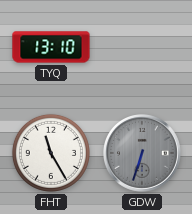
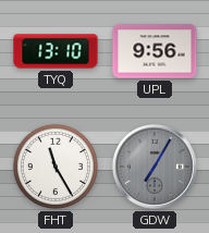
UPL: none -> 9:56 (155, 51)
GDW: 6:33 -> 7:05 (156, 168)
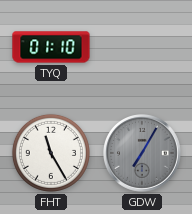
TYQ: 13:10 -> 01:10 (51, 47)
UPL: 9:56 -> none (155, 51)
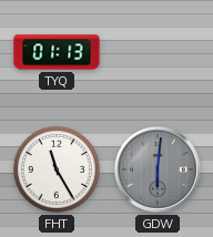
TYQ: 01:10 -> 01:13 (57, 52)
GDW: 7:05 -> 6:01 (159, 171)
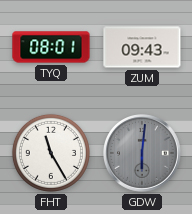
TYQ: 01:13 -> 08:01 (51, 47)
ZUM: none -> 09:43 (142, 47)
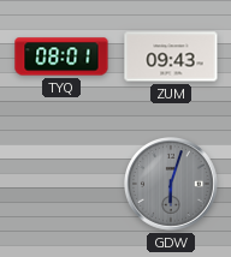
FHT: 11:25 -> none (51, 153)
GDW: 6:01 -> 6:03 (172, 185)
